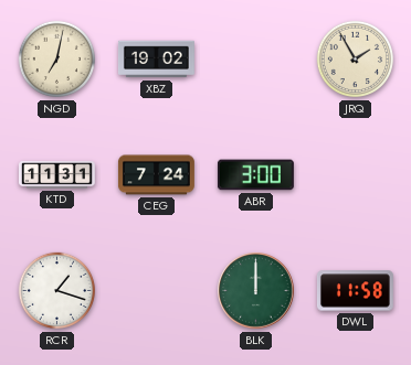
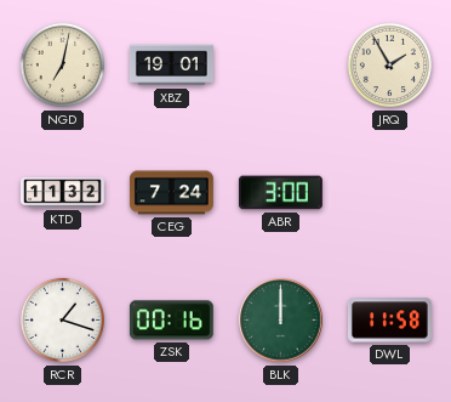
XBZ: 19:02 -> 19:01 (171, 66)
KTD: 11:31 -> 11:32 (63, 193)
ZSK: none -> 00:16 (171, 321)
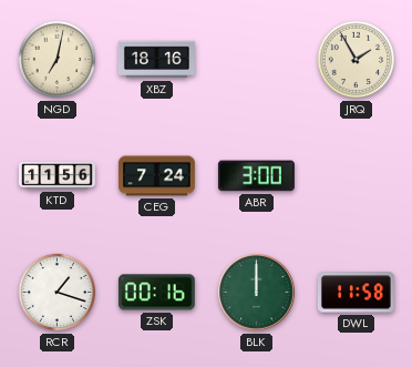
XBZ: 19:01 -> 18:16 (156, 60)
KTD: 11:32 -> 11:56 (58, 176)
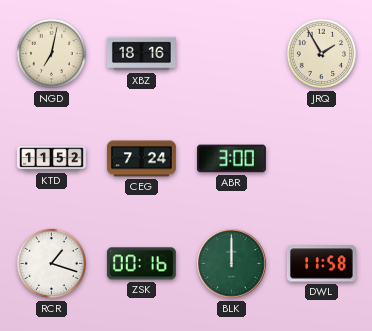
KTD: 11:56 -> 11:52 (52, 159)
